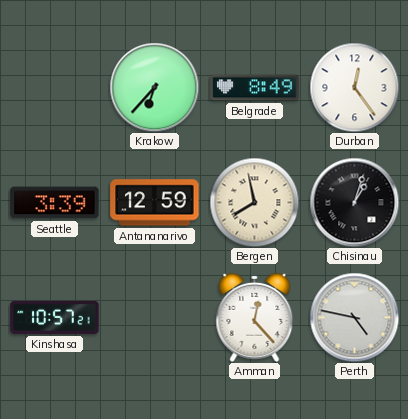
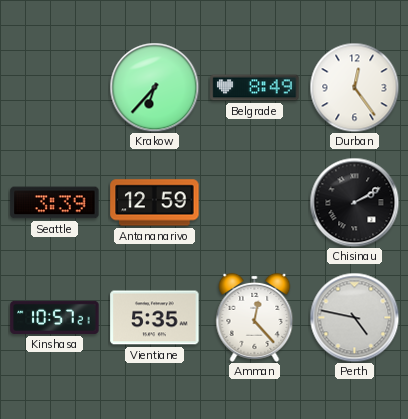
Bergen: 7:58 -> none (254, 202)
Chisinau: 1:03 -> 2:10 (354, 202)
Vientiane: none -> 5:35 (155, 318)
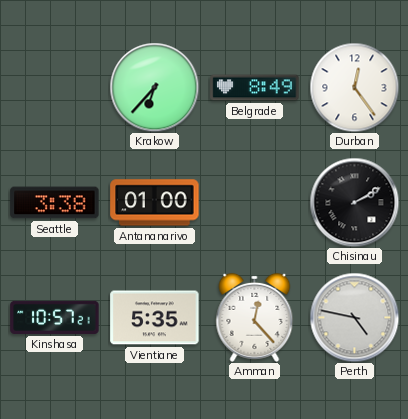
Seattle: 3:39 -> 3:38 (55, 203)
Antananarivo: 12:59 -> 01:00 (155, 203)
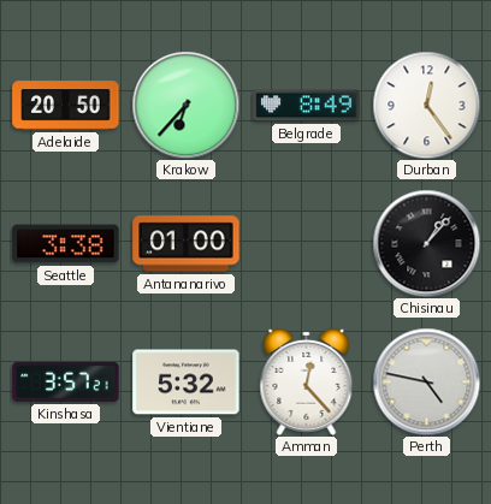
Adelaide: none -> 20:50 (66, 106)
Chisinau: 2:10 -> 1:07 (426, 243)
Kinshasa: 10:57 -> 3:57 (66, 381)
Vientiane: 5:35 -> 5:32 (187, 383)
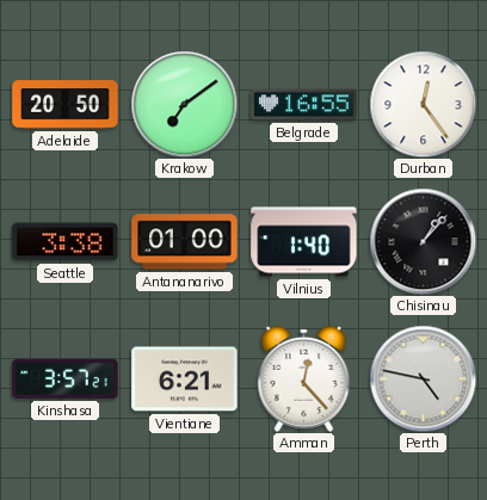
Krakow: 6:37 -> 7:09 (184, 104)
Belgrade: 8:49 -> 16:55 (304, 105)
Vilnius: none -> 1:40 (304, 242)
Vientiane: 5:32 -> 6:21 (185, 379)
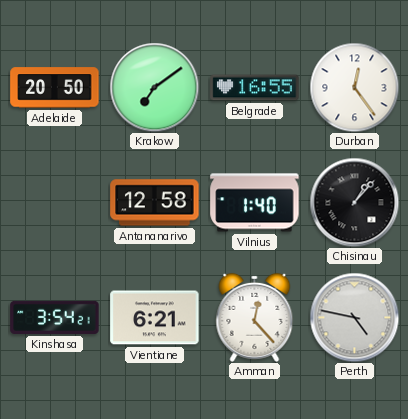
Seattle: 3:38 -> none (66, 242)
Antananarivo: 01:00 -> 12:58 (155, 203)
Kinshasa: 3:57 -> 3:54 (55, 317)
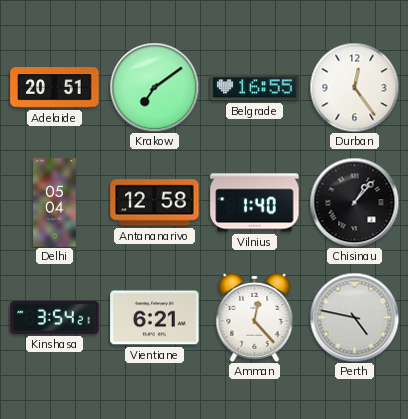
Adelaide: 20:50 -> 20:51 (55, 88)
Delhi: none -> 05:04 (55, 203)
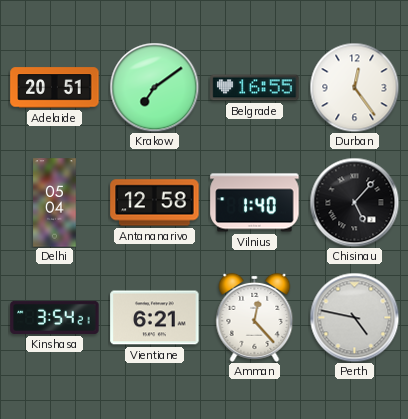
Chisinau: 1:07 -> 5:07 (354, 202)
